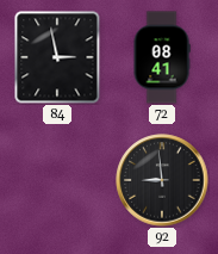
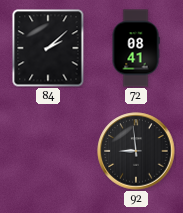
84: 2:58 -> 2:08 (48, 48)
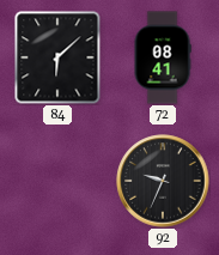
84: 2:08 -> 6:08 (57, 57)
92: 8:59 -> 9:34 (163, 181)
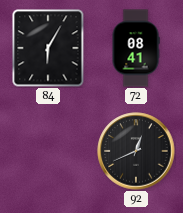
84: 6:08 -> 6:05 (48, 48)
92: 9:34 -> 12:41 (136, 151)
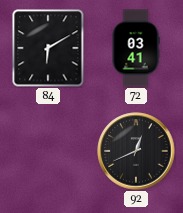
84: 6:05 -> 6:10 (48, 48)
72: 08:41 -> 03:41 (136, 48)
